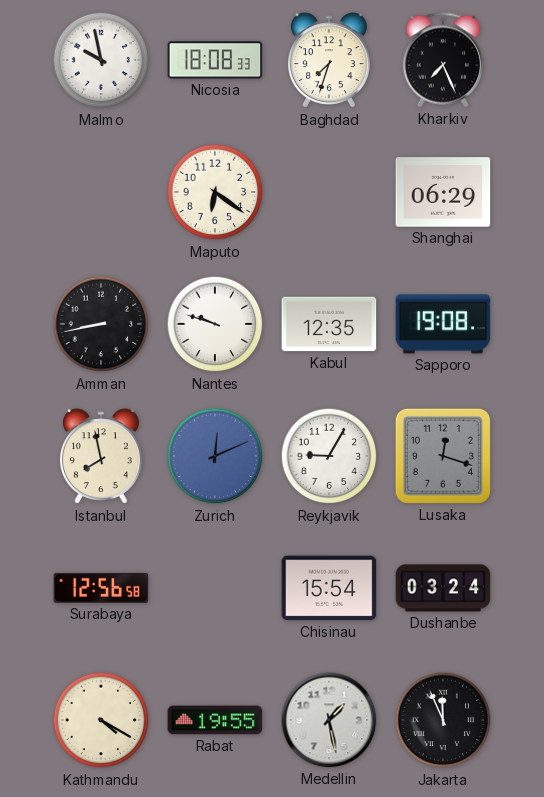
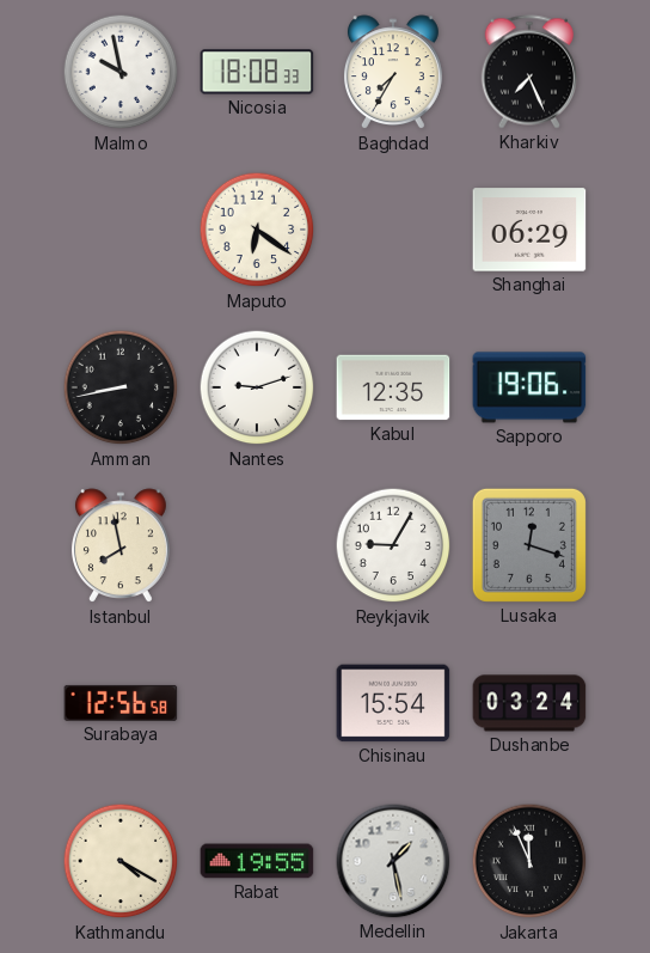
Baghdad: 7:33 -> 7:35 (393, 73)
Nantes: 9:48 -> 9:12 (257, 387)
Sapporo: 19:08 -> 19:06 (529, 387)
Zurich: 12:11 -> none (215, 456)
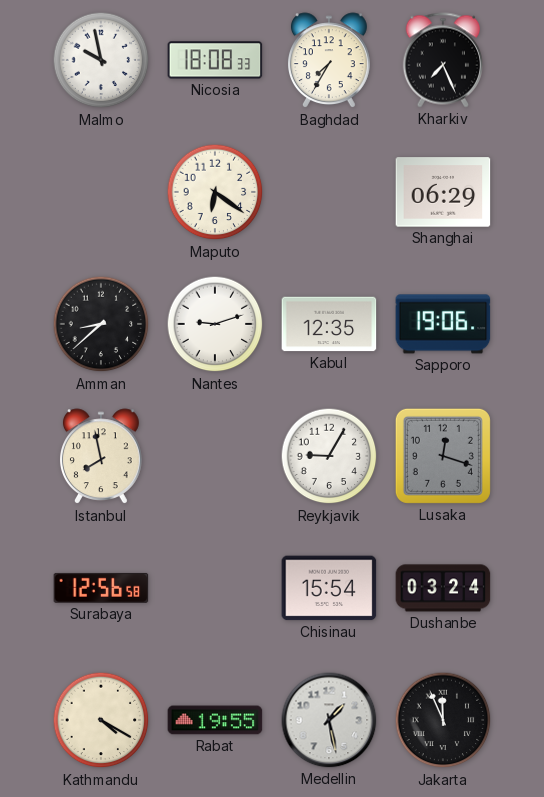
Amman: 8:43 -> 8:38 (101, 324)
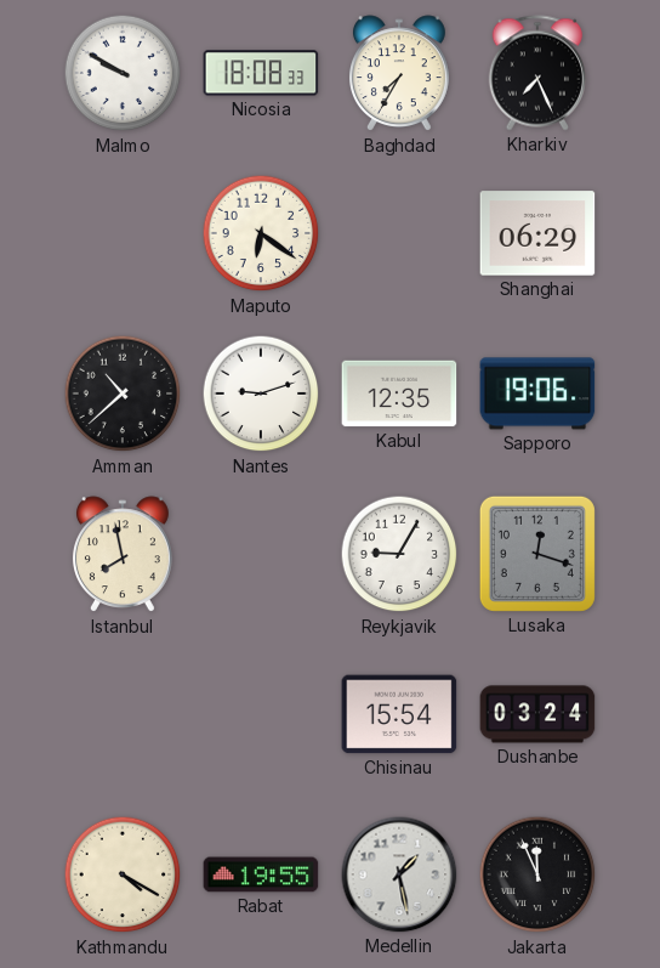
Malmo: 9:58 -> 9:50 (123, 73)
Amman: 8:38 -> 10:38 (123, 394)
Surabaya: 12:56 -> none (101, 588)
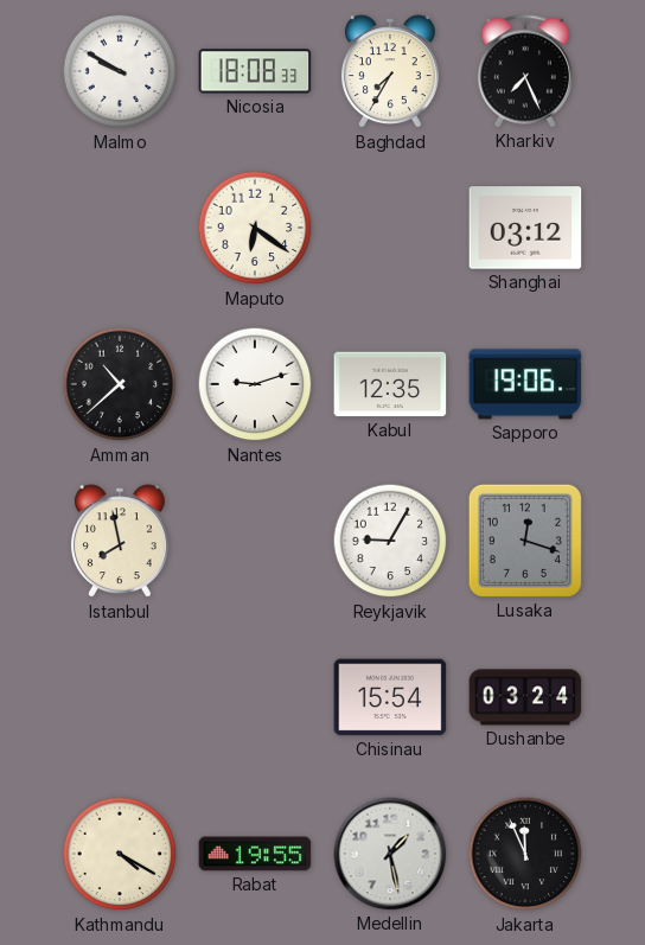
Shanghai: 06:29 -> 03:12 (525, 228)
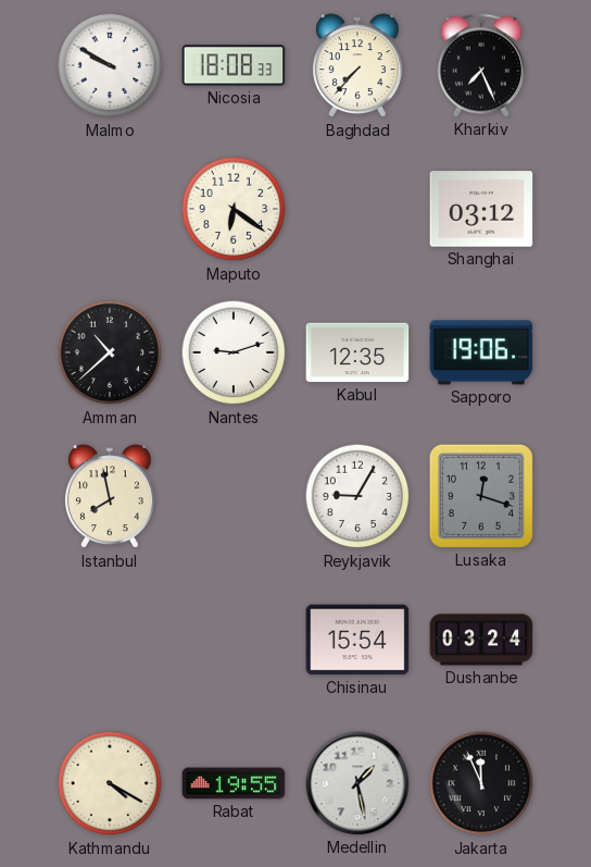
Baghdad: 7:35 -> 7:37 (357, 66)
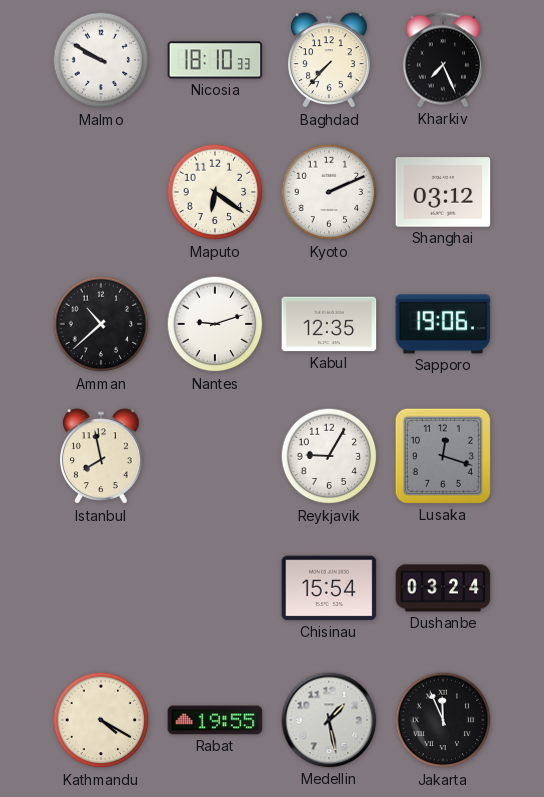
Nicosia: 18:08 -> 18:10 (215, 60)
Kyoto: none -> 2:11 (329, 192)
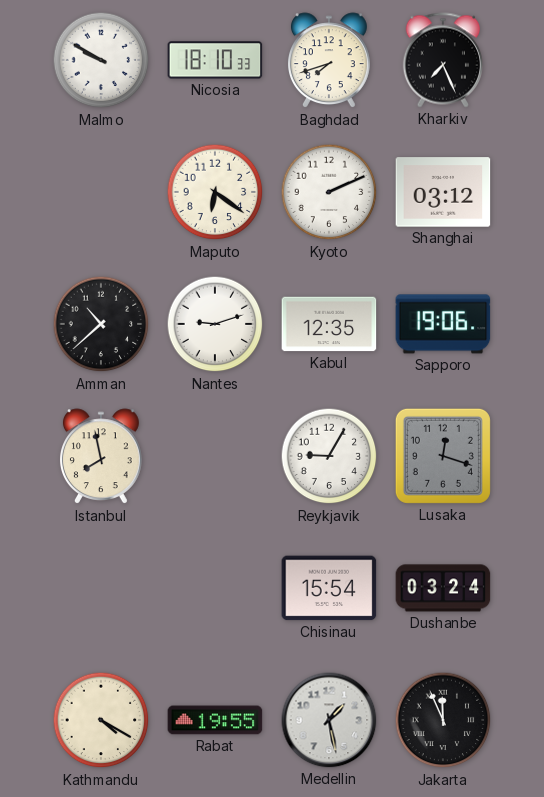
Baghdad: 7:37 -> 7:42 (329, 61)
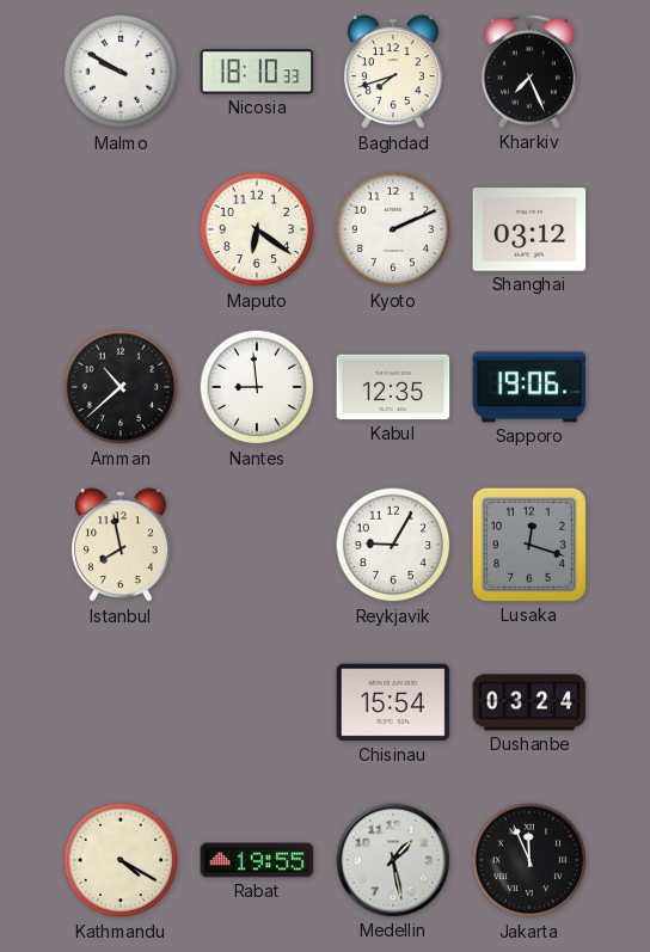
Nantes: 9:12 -> 8:59 (257, 387)
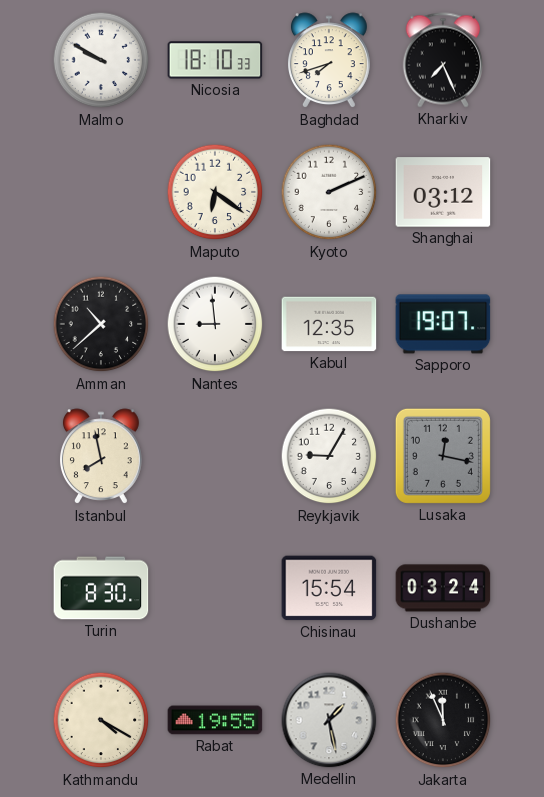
Sapporo: 19:06 -> 19:07 (443, 324)
Lusaka: 12:18 -> 12:17 (443, 456)
Turin: none -> 8:30 (101, 588)
